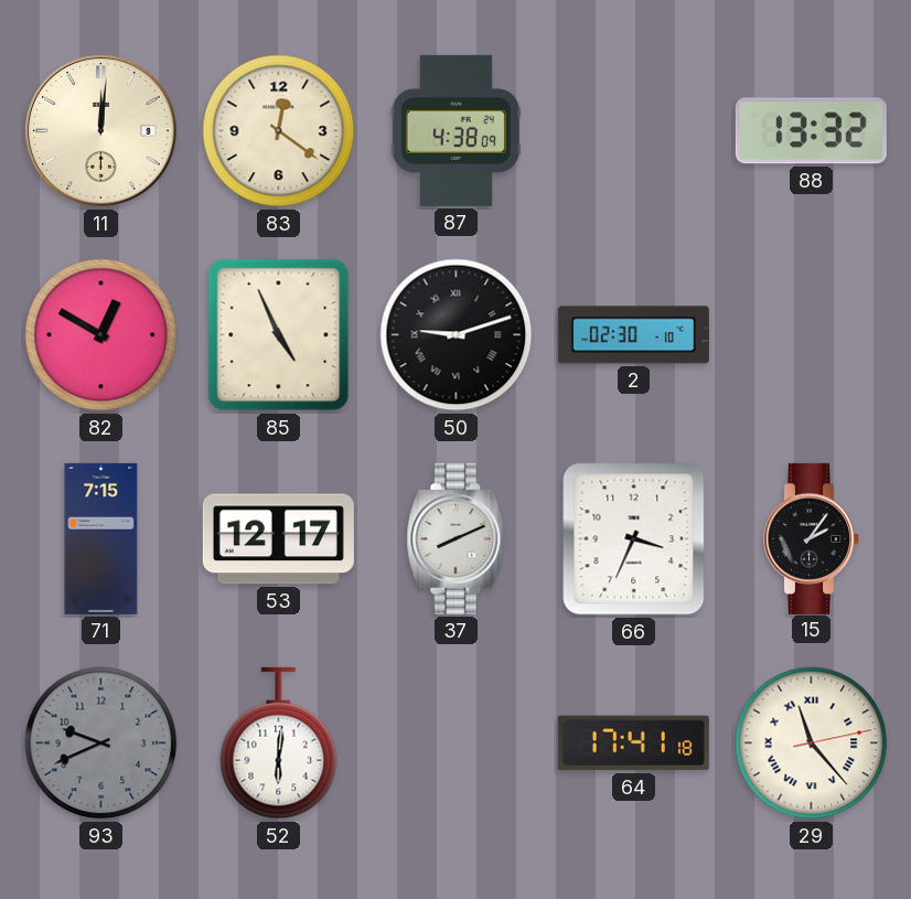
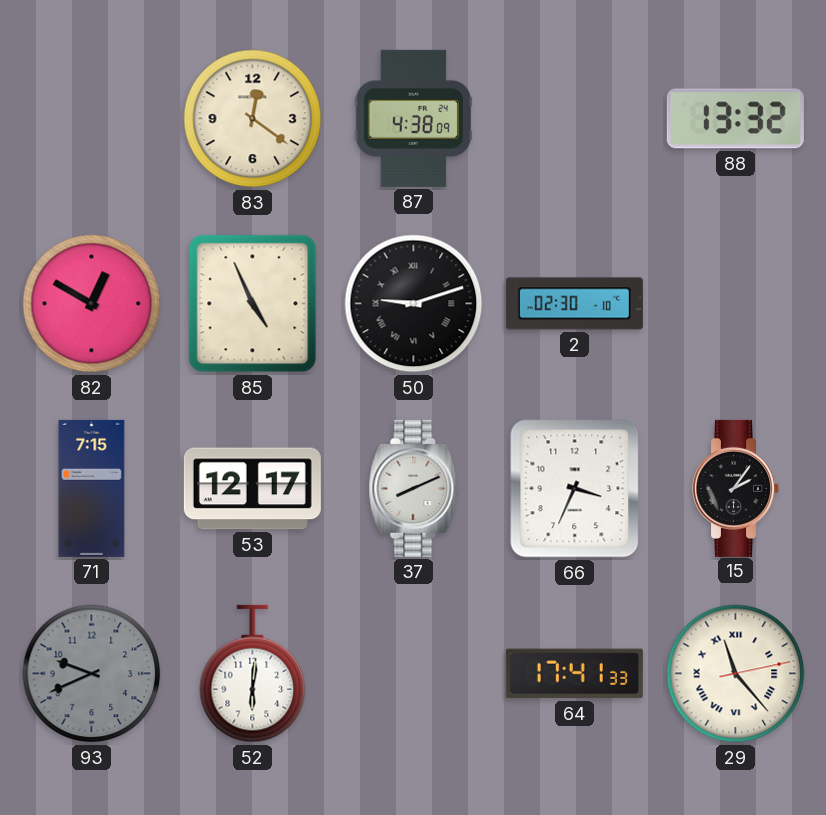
11: 12:01 -> none (101, 131)
64: 17:41:18 -> 17:41:33 (574, 674)
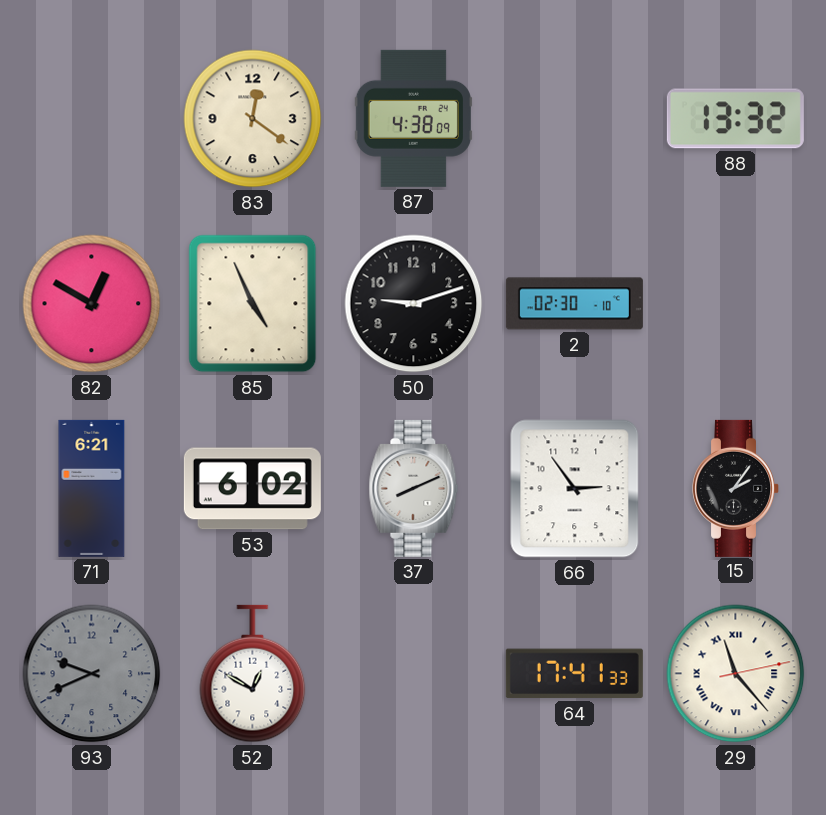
50 numerals: Roman -> Arabic (414, 304)
71: 7:15 -> 6:21 (92, 488)
53: 12:17 -> 6:02 (252, 489)
66: 3:34 -> 2:54 (575, 489)
52: 6:01 -> 12:50 (253, 674)
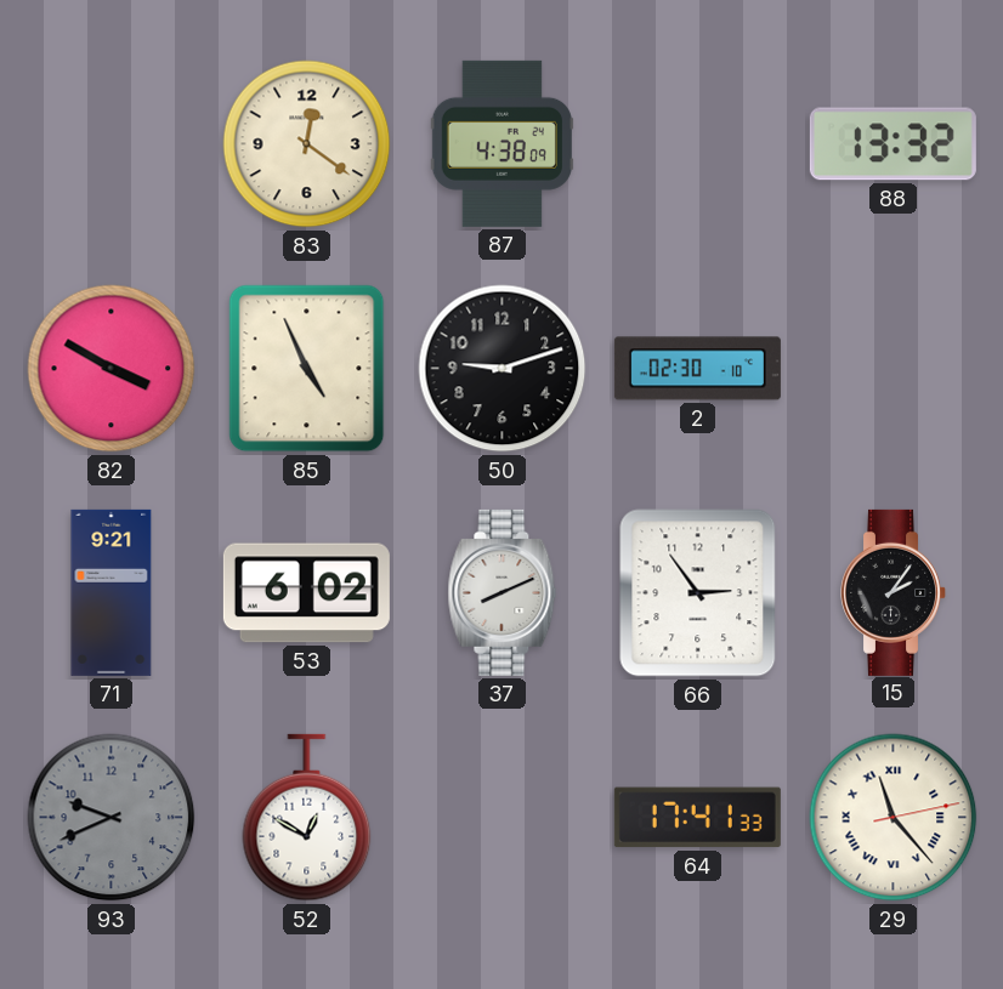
82: 12:50 -> 3:50 (112, 369)
71: 6:21 -> 9:21 (112, 592)
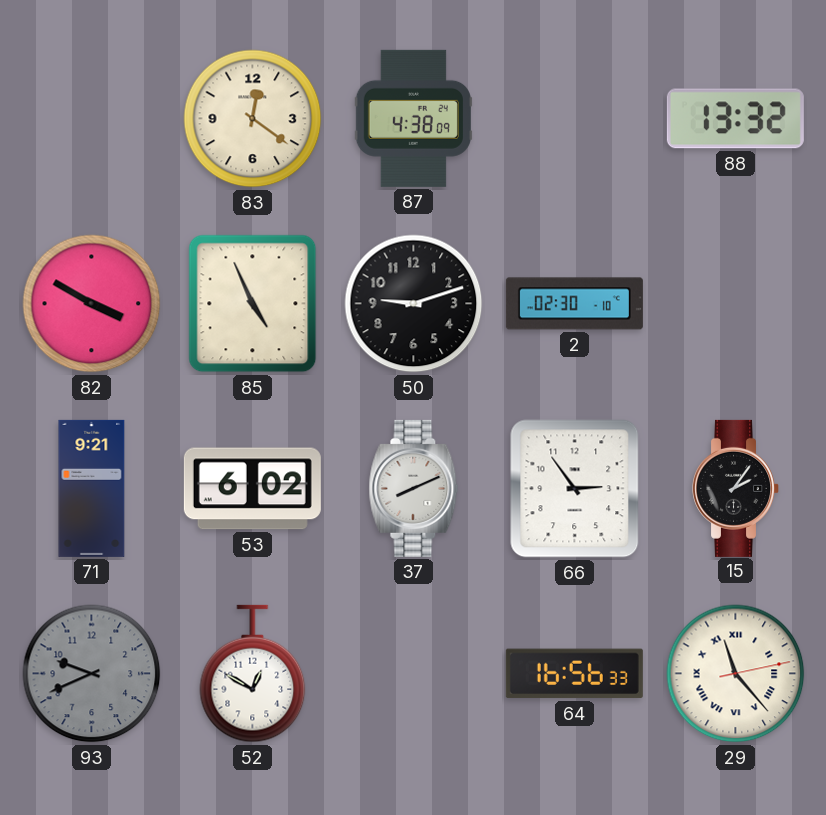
64: 17:41 -> 16:56 (574, 674)
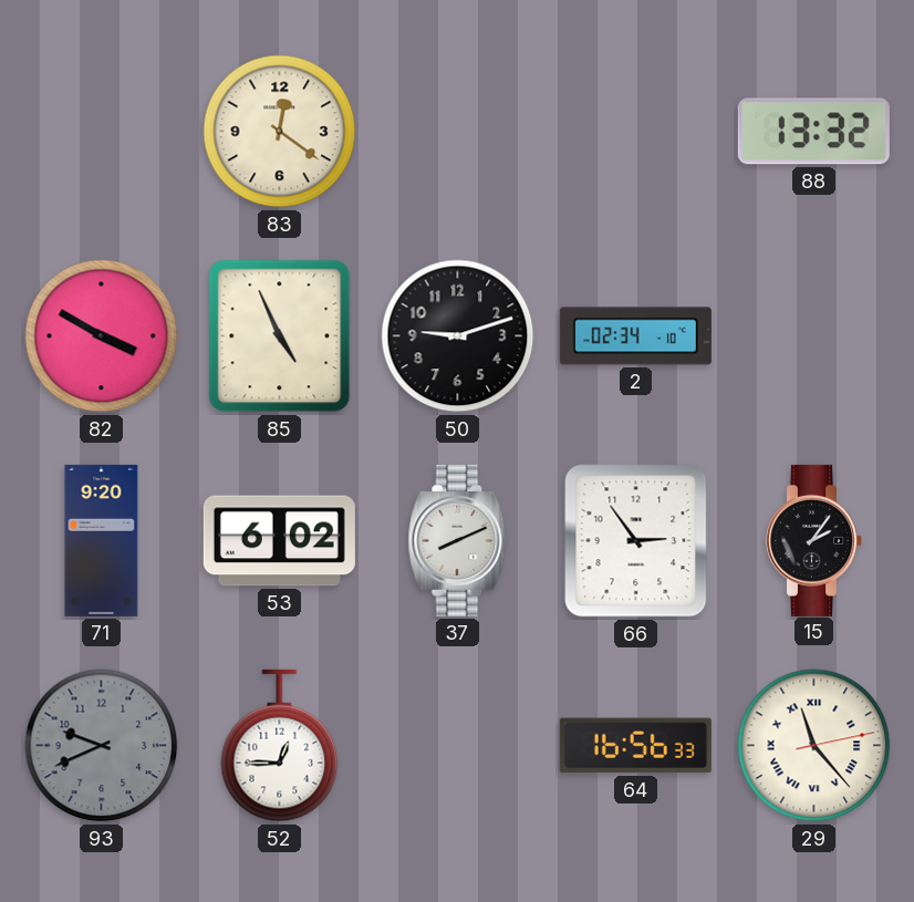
87: 4:38 -> none (413, 118)
2: 02:30 -> 02:34 (635, 336)
71: 9:21 -> 9:20 (102, 540)
52: 12:50 -> 12:45 (280, 746)
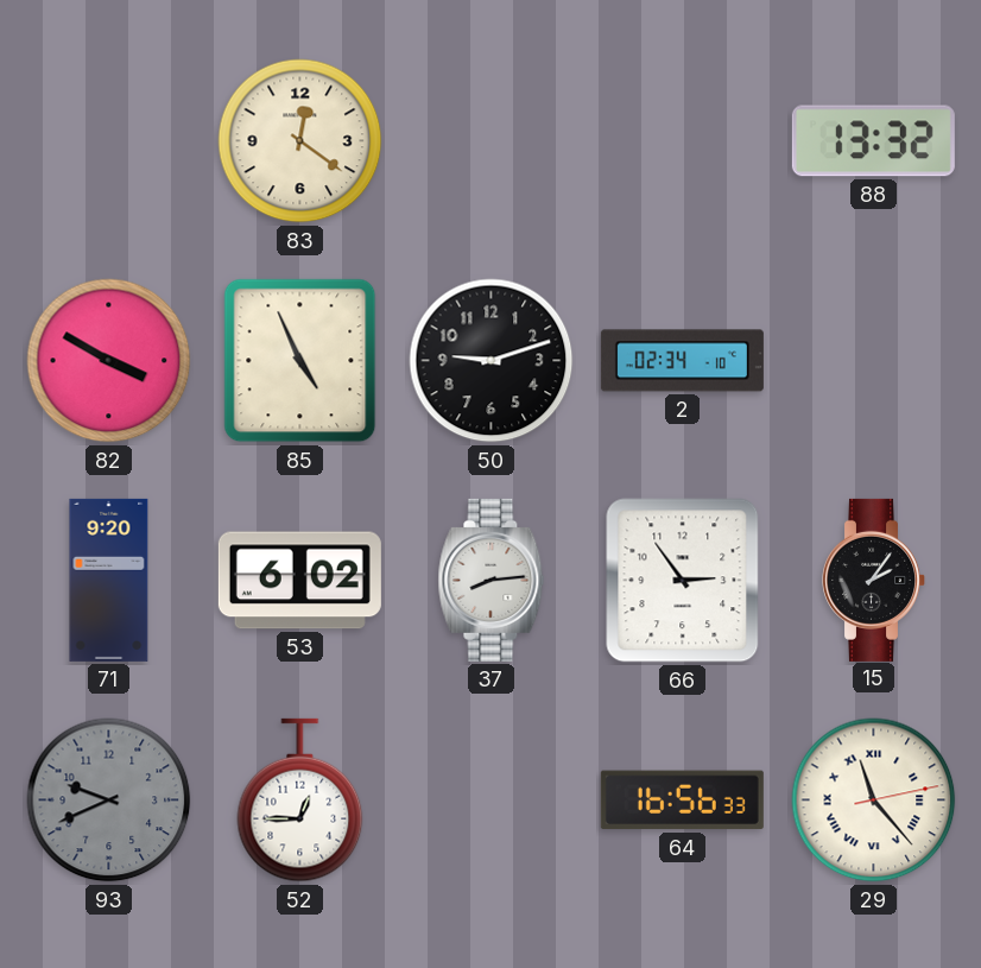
37: 8:11 -> 8:14 (492, 580)
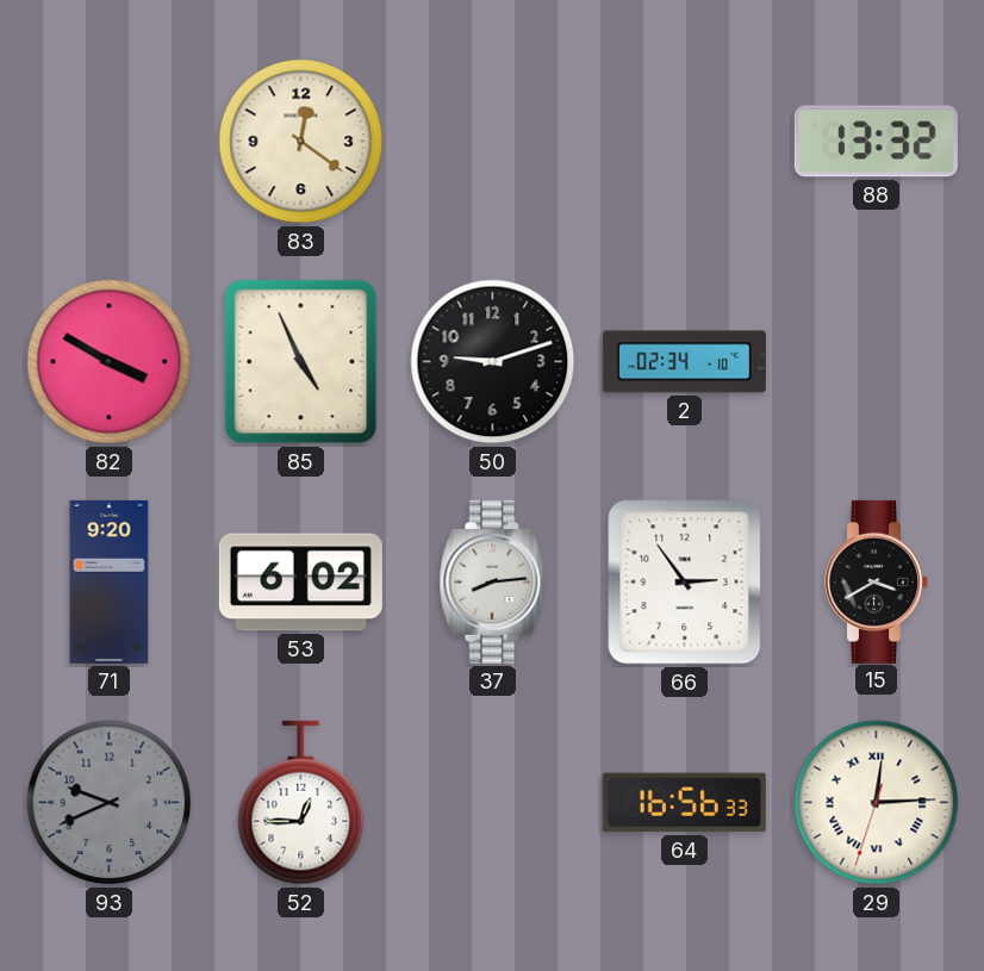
15: 2:06 -> 3:40 (877, 581)
29: 11:23 -> 12:14 (877, 803)
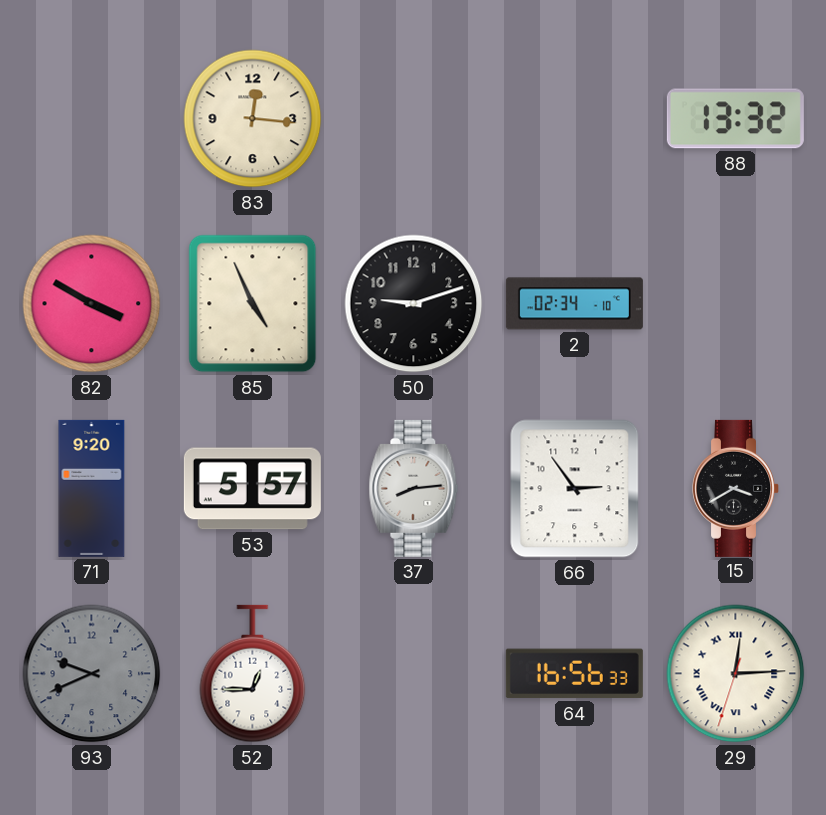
83: 12:21 -> 12:16 (253, 119)
53: 6:02 -> 5:57 (252, 489)
